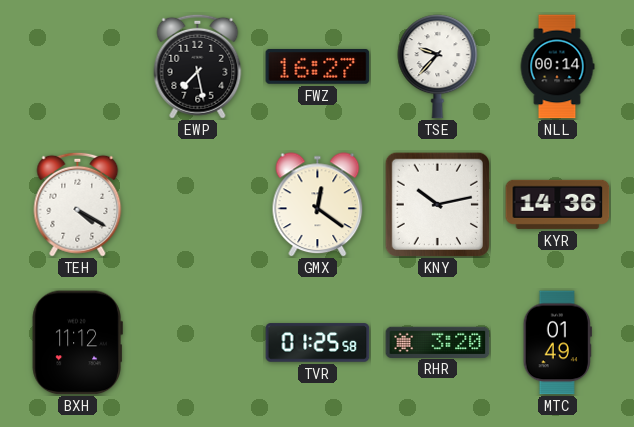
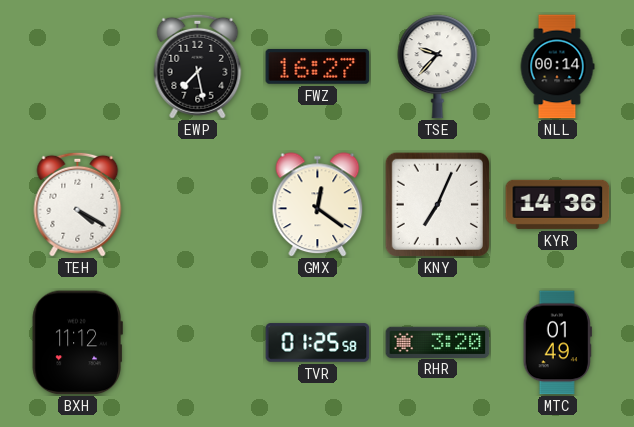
KNY: 10:13 -> 7:04 (437, 204)
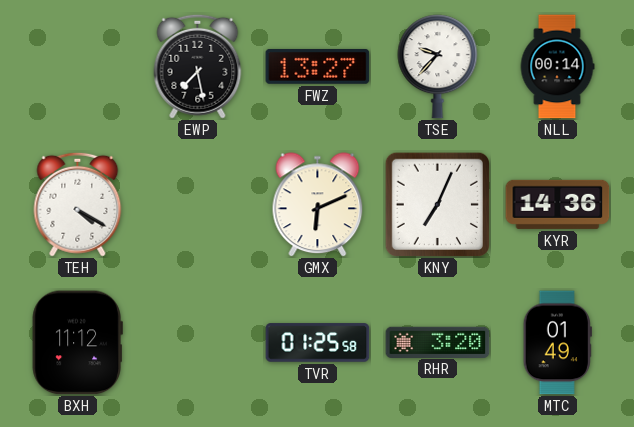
FWZ: 16:27 -> 13:27 (318, 66)
GMX: 12:21 -> 6:11 (318, 205)
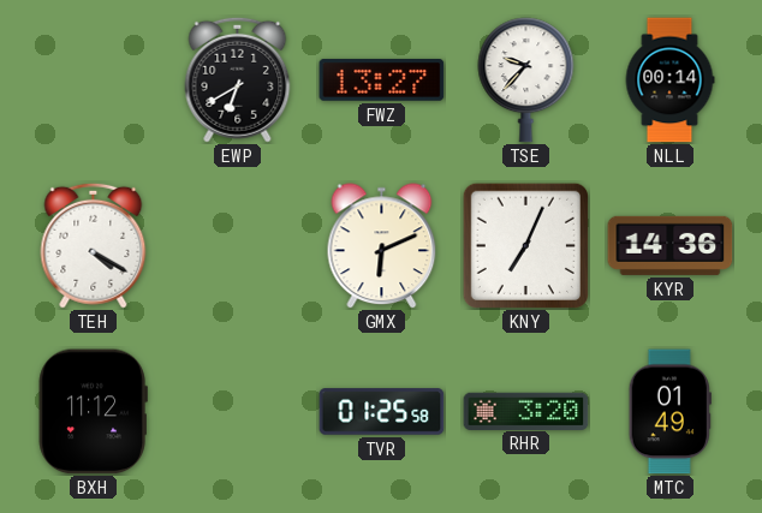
EWP: 7:28 -> 6:40 (238, 79)
